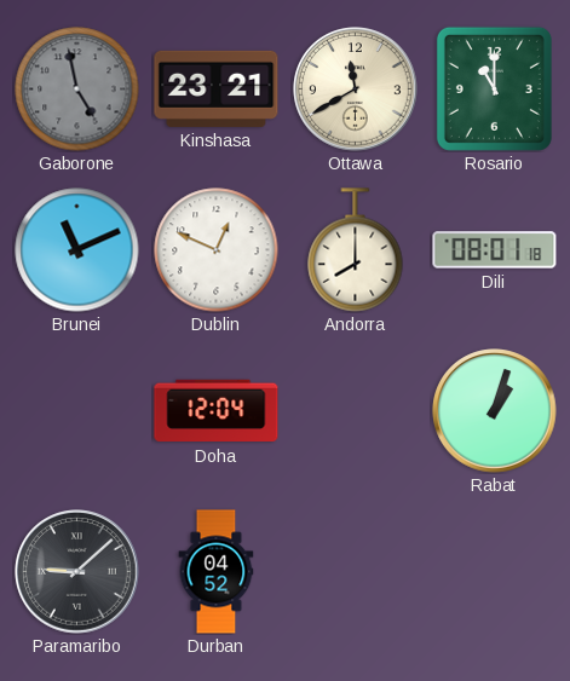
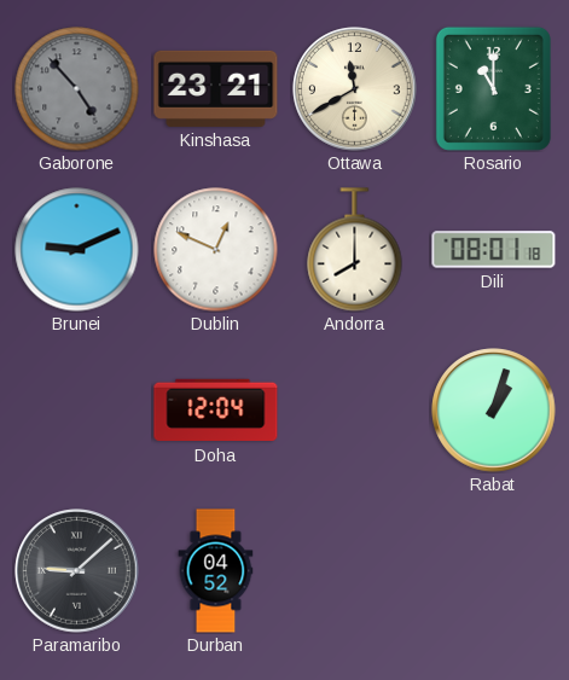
Gaborone: 4:58 -> 4:53 (77, 89)
Brunei: 11:11 -> 9:11 (77, 250)
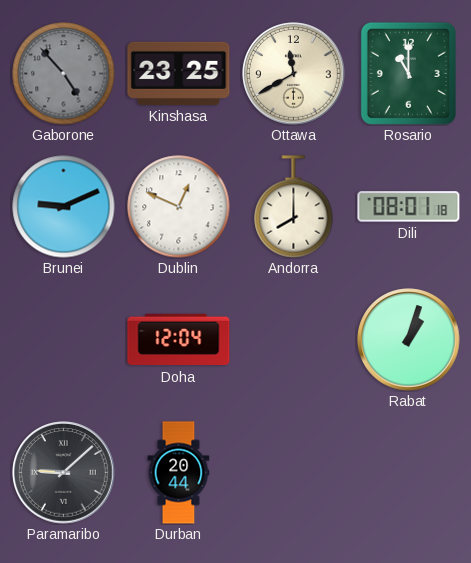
Kinshasa: 23:21 -> 23:25 (179, 73)
Durban: 04:52 -> 20:44 (179, 473)
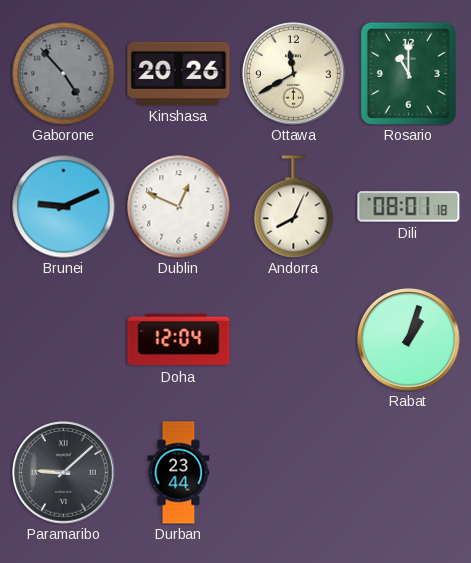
Kinshasa: 23:25 -> 20:26 (179, 73)
Andorra: 8:00 -> 8:04 (294, 207)
Durban: 20:44 -> 23:44 (179, 473)
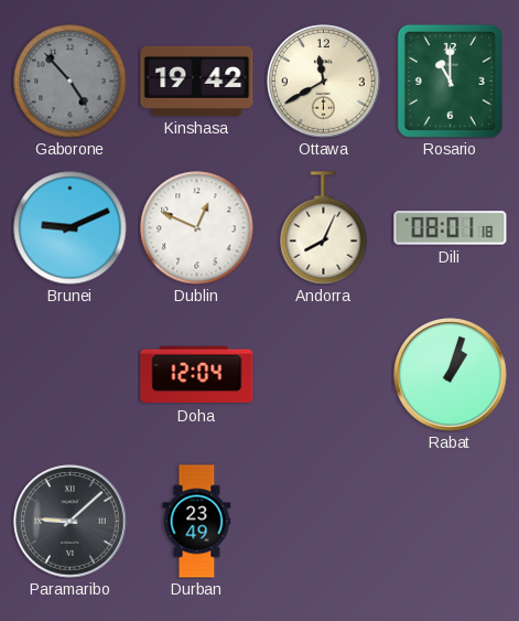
Kinshasa: 20:26 -> 19:42 (197, 81)
Durban: 23:44 -> 23:49 (197, 522)
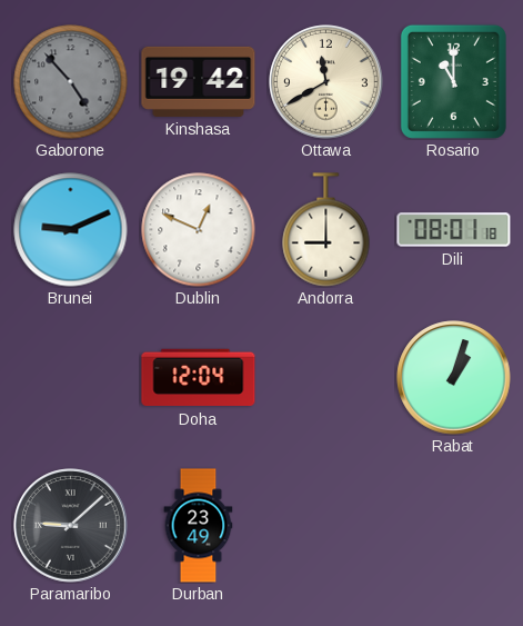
Andorra: 8:04 -> 9:00 (326, 230)
